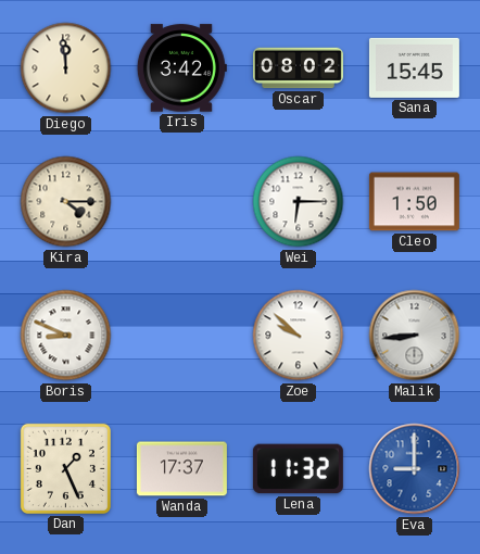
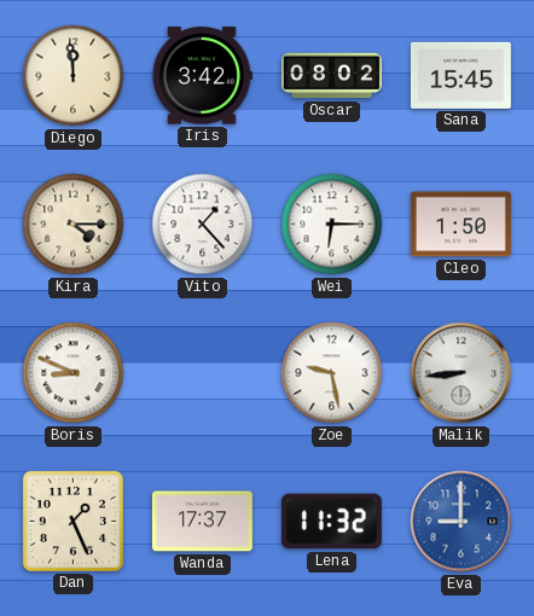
Vito: none -> 1:23 (203, 225)
Zoe: 9:52 -> 9:28 (332, 373)
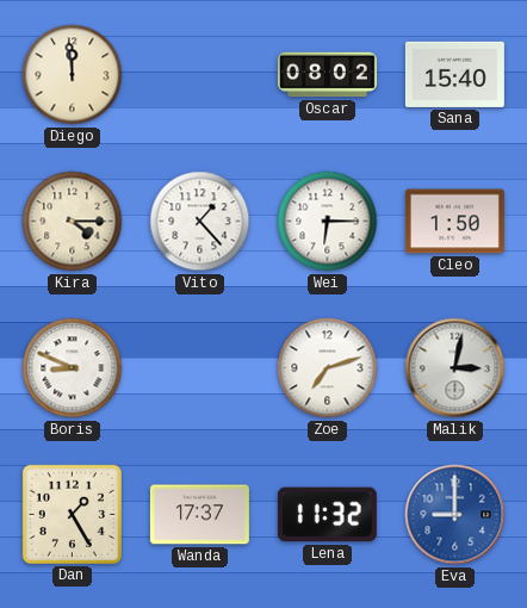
Iris: 3:42 -> none (202, 76)
Sana: 15:45 -> 15:40 (454, 74)
Zoe: 9:28 -> 7:12 (328, 368)
Malik: 8:44 -> 3:02 (455, 368)
Dan: 1:26 -> 1:25 (72, 514)
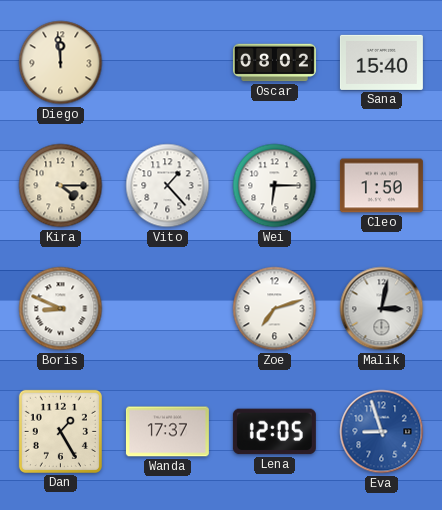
Lena: 11:32 -> 12:05 (274, 432)
Eva: 9:00 -> 8:57 (382, 432)
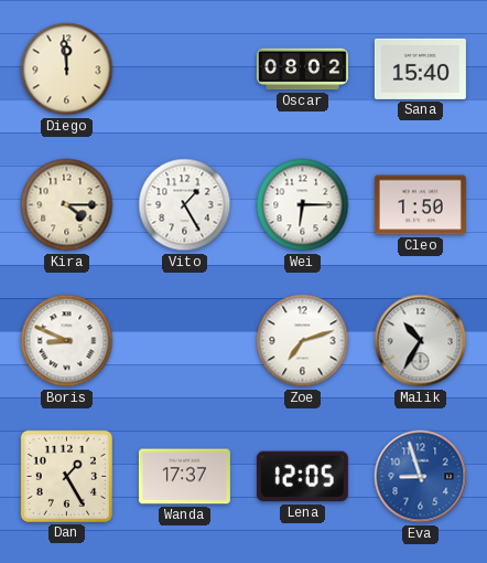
Vito: 1:23 -> 1:25 (185, 205)
Malik: 3:02 -> 10:35 (421, 341)
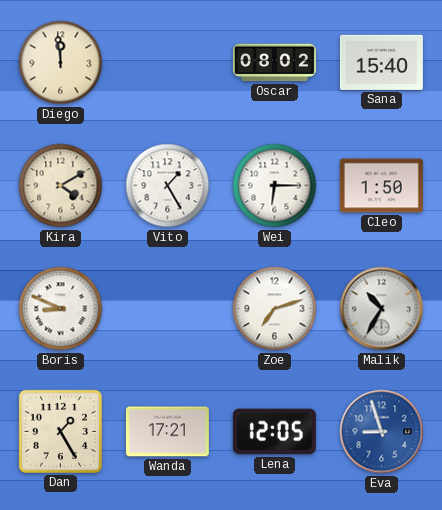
Kira: 4:15 -> 4:10 (61, 186)
Wanda: 17:37 -> 17:21 (167, 432)
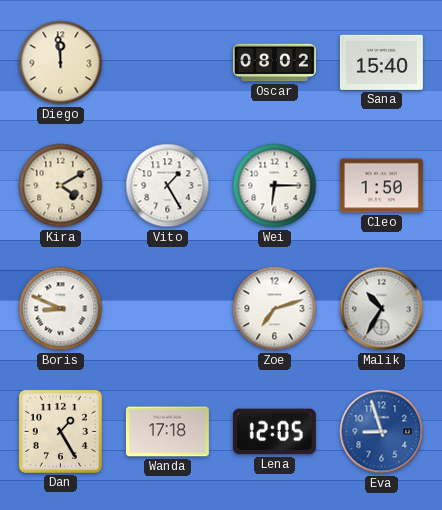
Wanda: 17:21 -> 17:18 (167, 432)
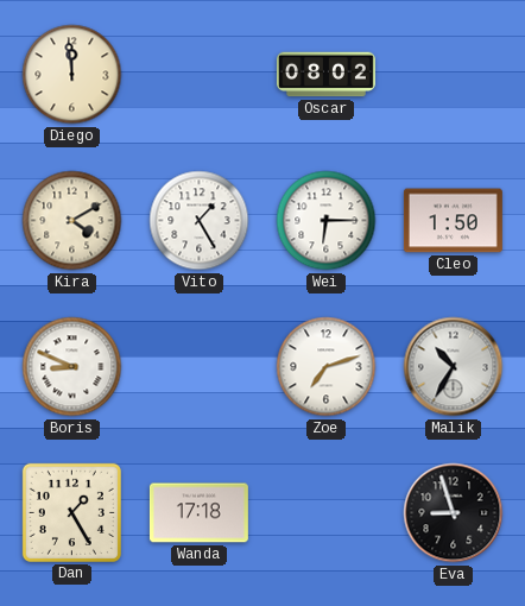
Sana: 15:40 -> none (381, 62)
Lena: 12:05 -> none (274, 432)
Eva dial: blue -> black (454, 513)
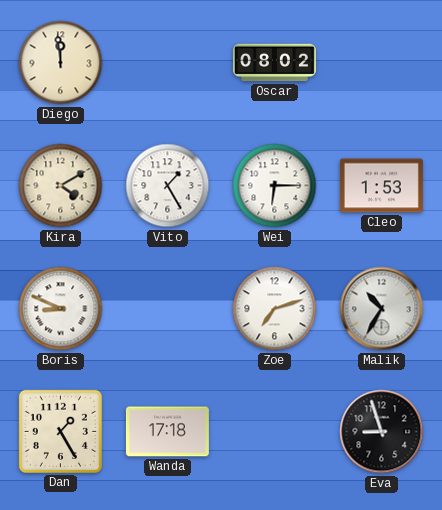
Cleo: 1:50 -> 1:53 (381, 186)
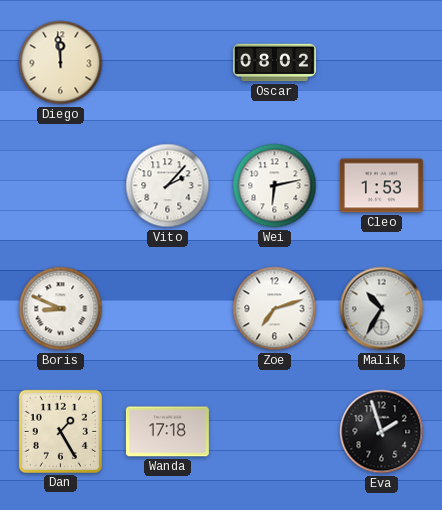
Kira: 4:10 -> none (61, 186)
Vito: 1:25 -> 2:07 (168, 186)
Wei: 6:15 -> 6:13 (275, 186)
Eva: 8:57 -> 1:57 (382, 432)
